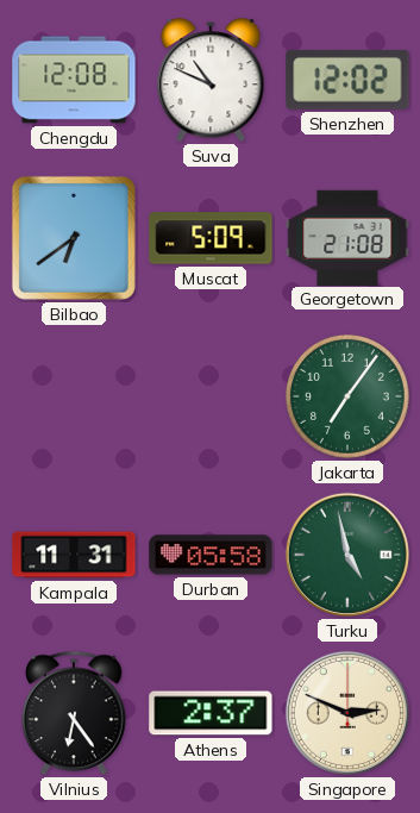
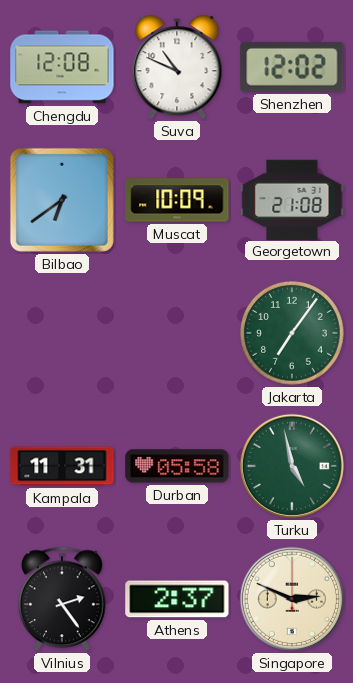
Muscat: 5:09 -> 10:09 (177, 200)
Vilnius: 6:24 -> 2:24 (63, 599)
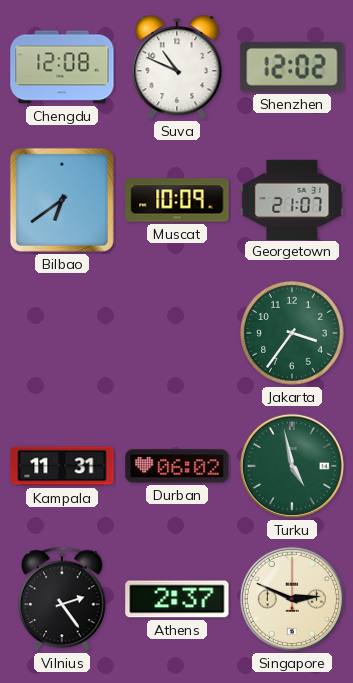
Georgetown: 21:08 -> 21:07 (292, 199)
Jakarta: 7:06 -> 3:36 (293, 334)
Durban: 05:58 -> 06:02 (177, 466)
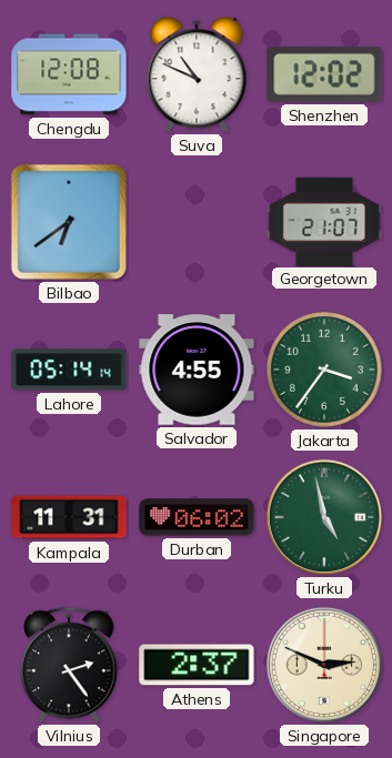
Muscat: 10:09 -> none (177, 200)
Lahore: none -> 05:14 (69, 370)
Salvador: none -> 4:55 (197, 370)
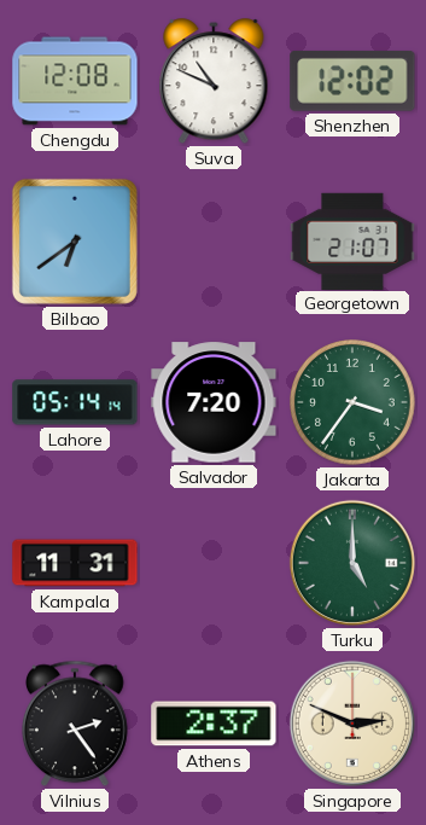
Salvador: 4:55 -> 7:20 (214, 402)
Durban: 06:02 -> none (197, 517)
Turku: 4:58 -> 5:00 (352, 563)
